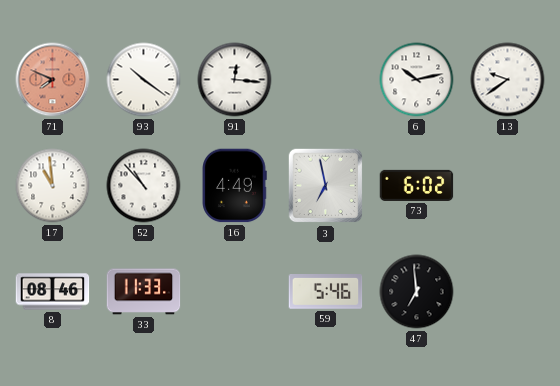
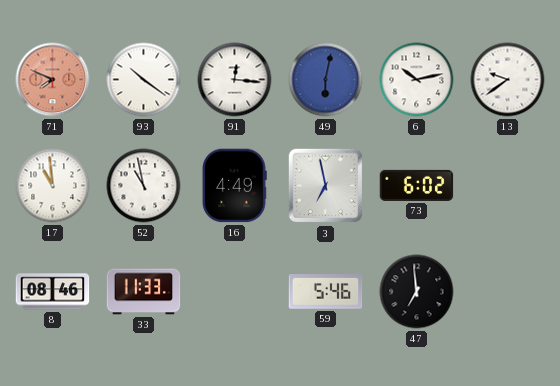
49: none -> 6:02 (326, 80)
52: 10:53 -> 10:58 (144, 186)
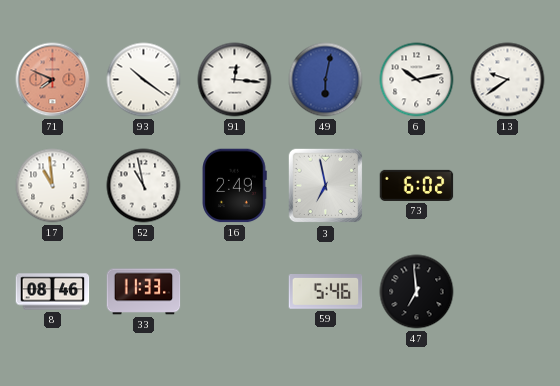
16: 4:49 -> 2:49 (234, 186)
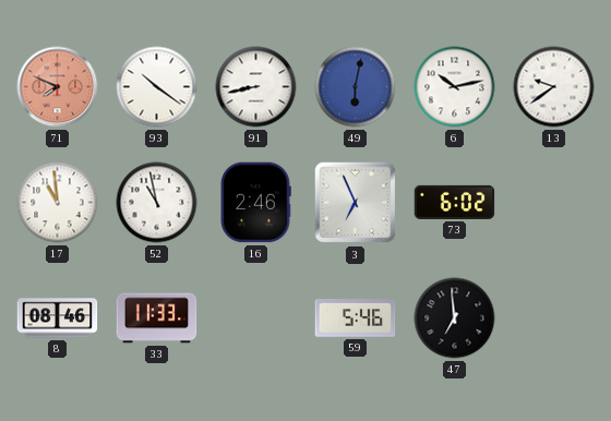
91: 12:16 -> 8:43 (256, 87)
16: 2:49 -> 2:46 (255, 203)
3: 6:58 -> 6:56 (356, 203)
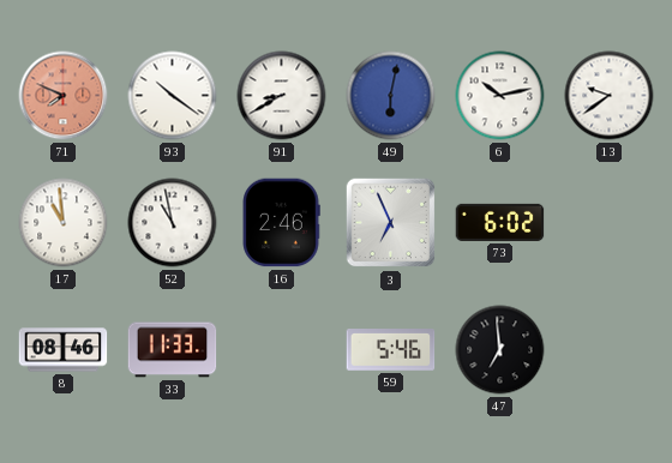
91: 8:43 -> 8:40 (282, 96)
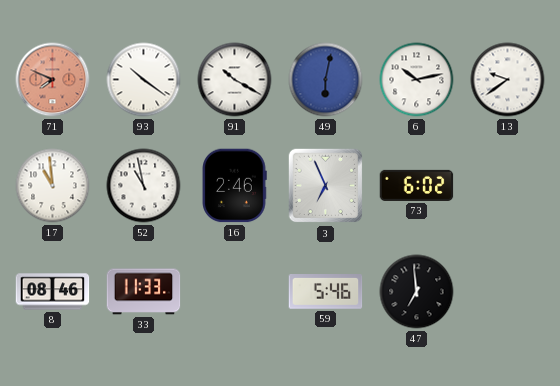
91: 8:40 -> 10:20 (235, 80)
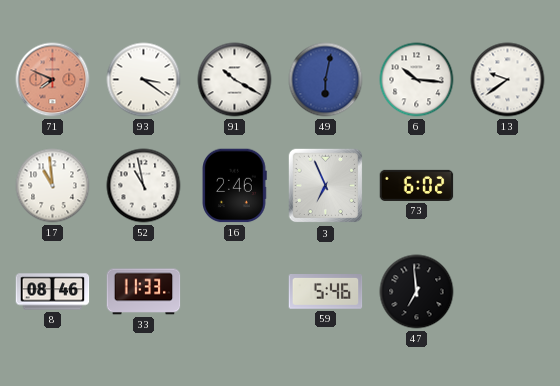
93: 10:21 -> 3:21 (144, 80)
6: 10:13 -> 10:16 (417, 80)
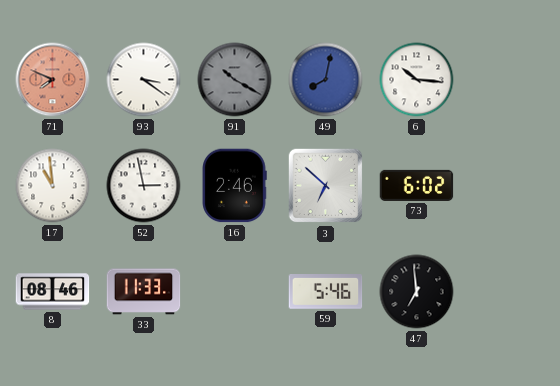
91 dial: white -> grey (235, 80)
49: 6:02 -> 8:02 (326, 80)
13: 9:39 -> none (508, 80)
52: 10:58 -> 2:58 (144, 186)
3: 6:56 -> 6:52 (326, 186)
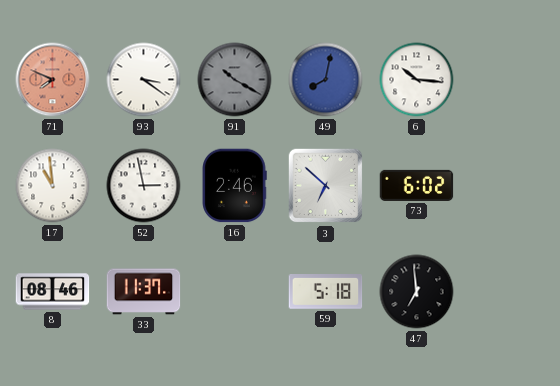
33: 11:33 -> 11:37 (144, 292)
59: 5:46 -> 5:18 (326, 292)
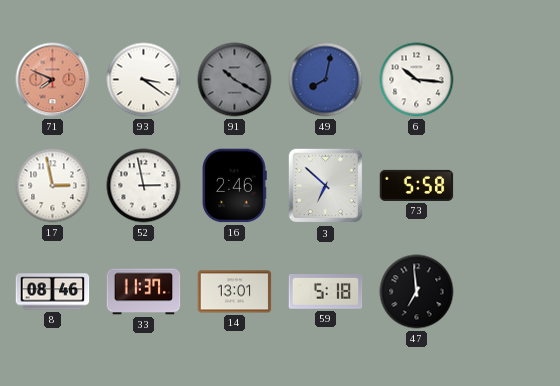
17: 10:59 -> 2:58 (53, 186)
73: 6:02 -> 5:58 (417, 185)
14: none -> 13:01 (235, 292)
